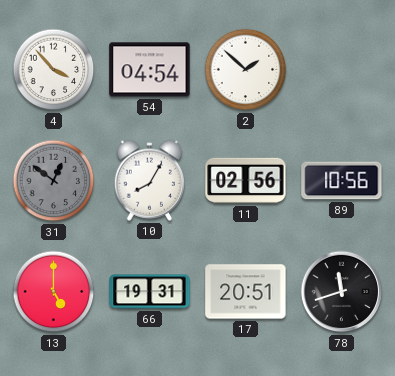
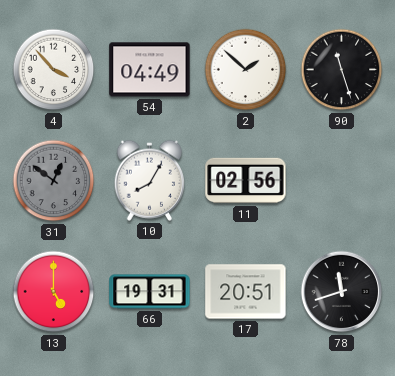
54: 04:54 -> 04:49 (150, 70)
90: none -> 11:27 (342, 70)
89: 10:56 -> none (342, 181)
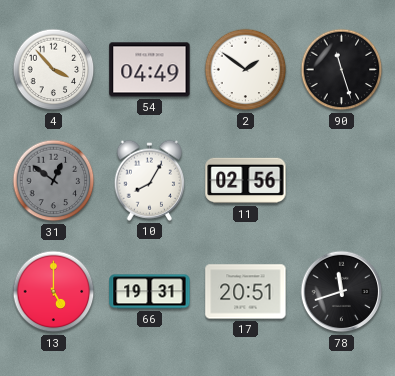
2: 1:52 -> 1:51 (246, 70)
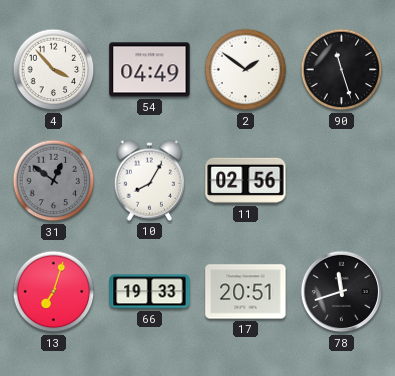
13: 5:00 -> 7:03 (54, 292)
66: 19:31 -> 19:33 (150, 292)
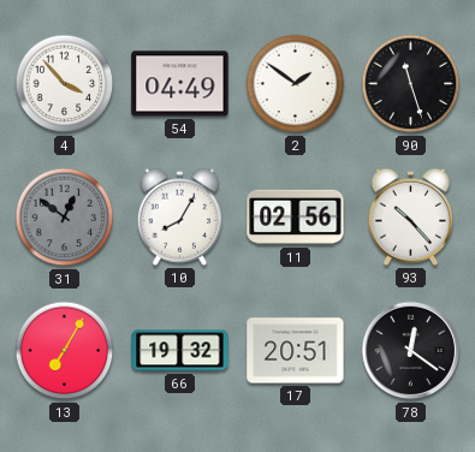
93: none -> 10:23 (410, 216)
13: 7:03 -> 7:05 (65, 351)
66: 19:33 -> 19:32 (180, 351)
78: 11:42 -> 12:21 (411, 351)
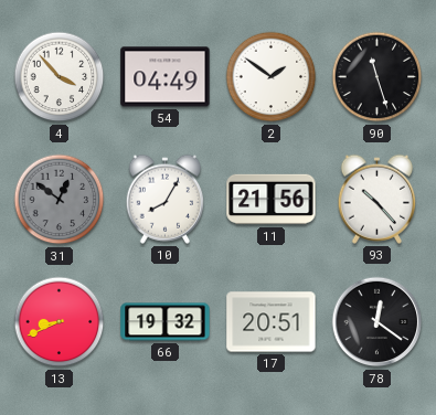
11: 02:56 -> 21:56 (272, 200)
13: 7:05 -> 8:41 (60, 322)
